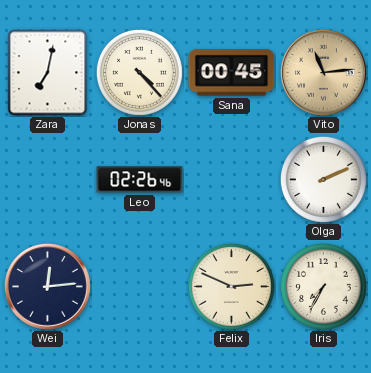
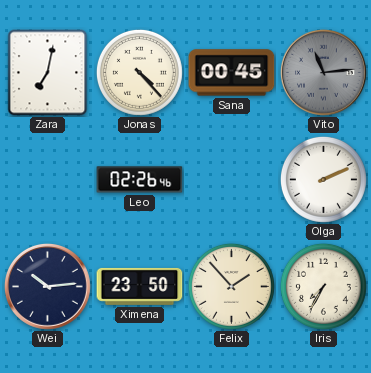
Vito dial: champagne -> grey (323, 72)
Wei: 12:14 -> 10:14 (47, 286)
Ximena: none -> 23:50 (140, 286)
Felix: 2:49 -> 1:53 (231, 286)
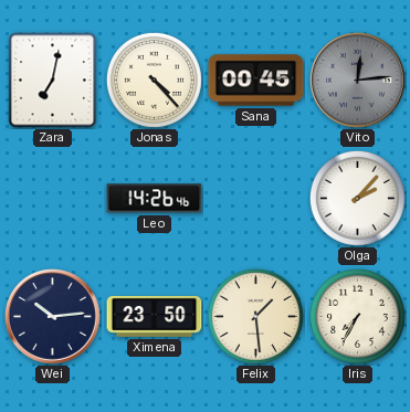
Vito: 11:14 -> 12:14 (357, 80)
Leo: 02:26 -> 14:26 (155, 199)
Olga: 2:11 -> 2:07 (357, 198)
Felix: 1:53 -> 1:29 (255, 316)
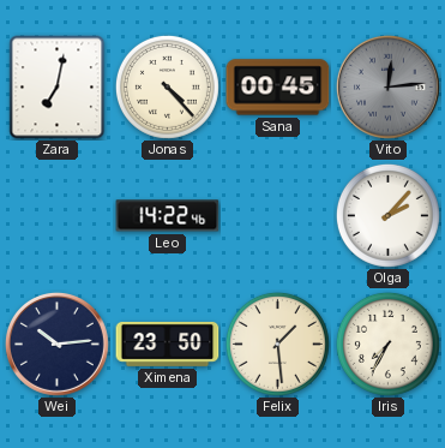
Leo: 14:26 -> 14:22 (168, 216)
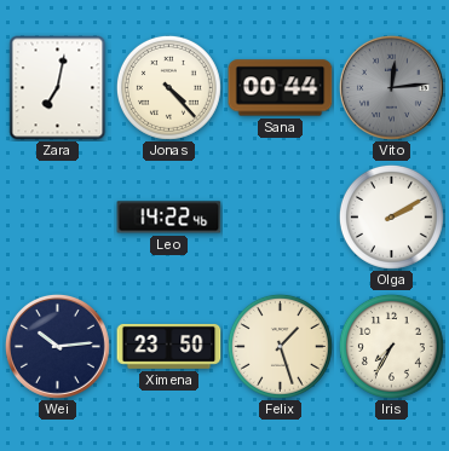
Sana: 00:45 -> 00:44 (281, 88)
Olga: 2:07 -> 2:10 (391, 216)
Felix: 1:29 -> 1:27 (280, 346)
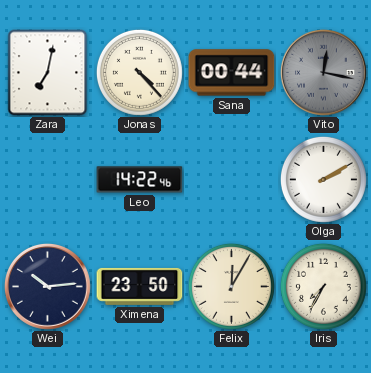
Vito: 12:14 -> 12:17 (323, 72)
Felix: 1:27 -> 12:05 (231, 286)
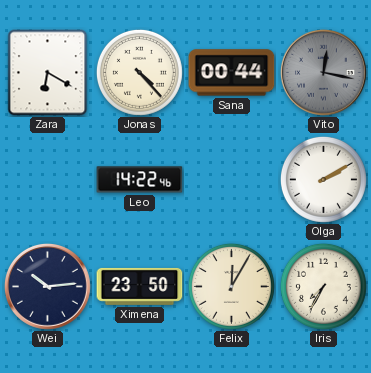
Zara: 7:02 -> 6:20 (48, 73)
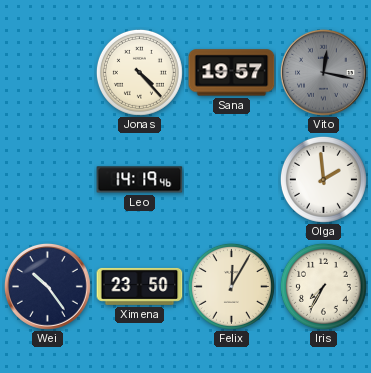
Zara: 6:20 -> none (48, 73)
Sana: 00:44 -> 19:57 (232, 73)
Leo: 14:22 -> 14:19 (140, 180)
Olga: 2:10 -> 1:59 (323, 179)
Wei: 10:14 -> 10:24 (47, 286)
